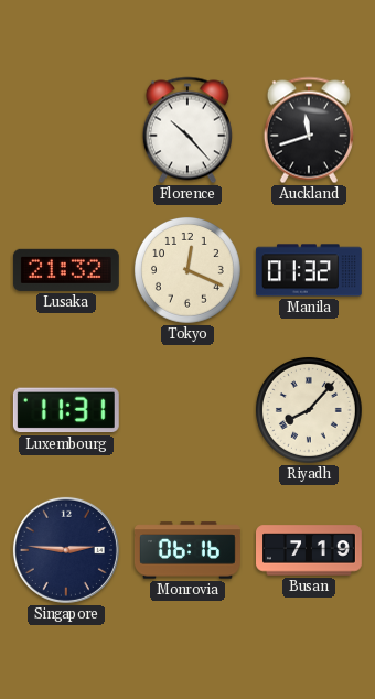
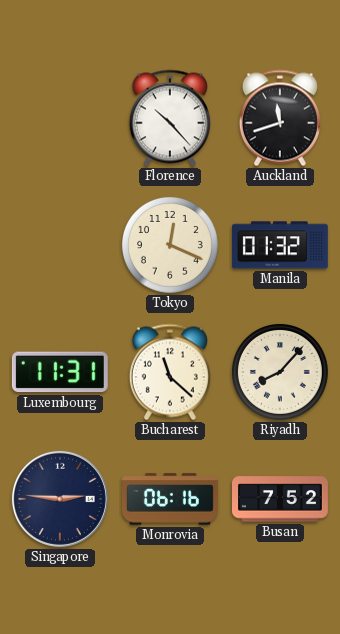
Lusaka: 21:32 -> none (66, 270)
Bucharest: none -> 11:22 (170, 372)
Busan: 7:19 -> 7:52 (281, 499)
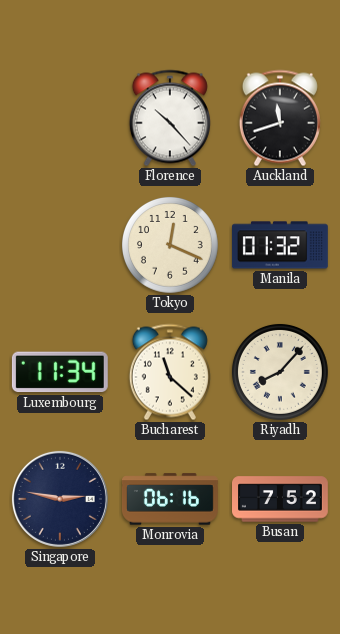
Luxembourg: 11:31 -> 11:34 (60, 372)
Singapore: 2:46 -> 2:47 (60, 499)
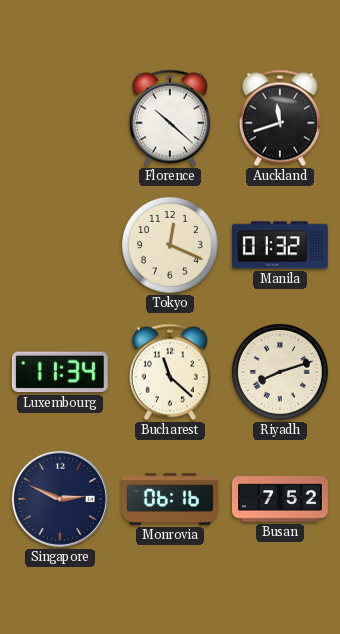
Florence: 10:23 -> 10:22 (170, 118)
Riyadh: 8:07 -> 8:12 (280, 372)
Singapore: 2:47 -> 2:49 (60, 499)
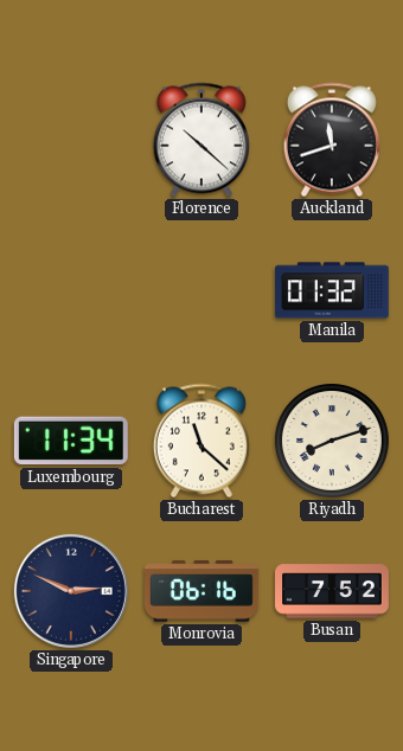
Tokyo: 12:19 -> none (170, 245)
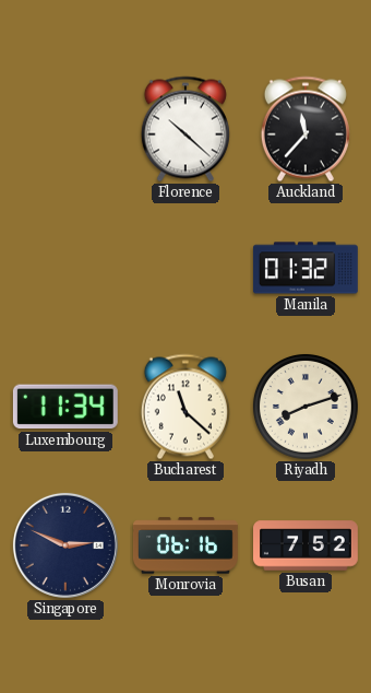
Auckland: 11:42 -> 11:37 (306, 129)
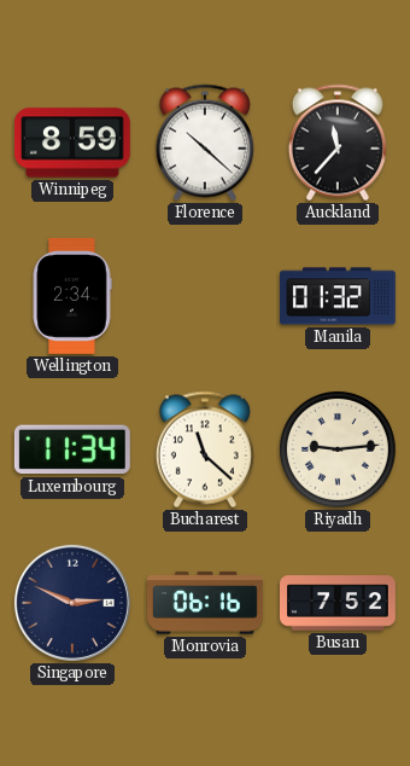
Winnipeg: none -> 8:59 (72, 143)
Wellington: none -> 2:34 (72, 296)
Riyadh: 8:12 -> 9:14 (338, 449)
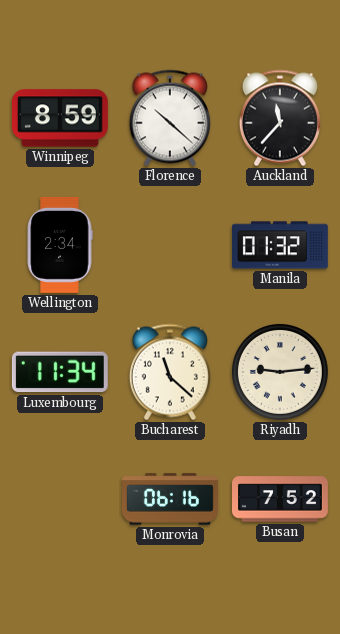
Singapore: 2:49 -> none (72, 603)
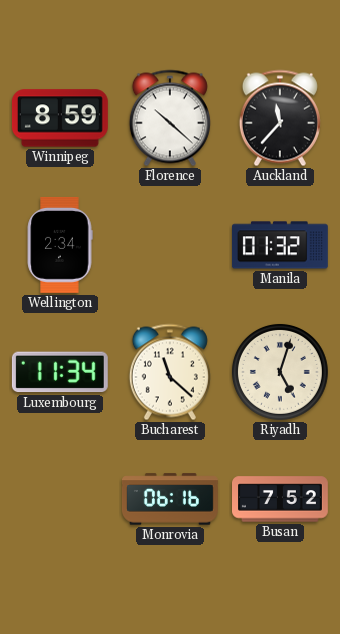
Riyadh: 9:14 -> 5:03 (280, 372)
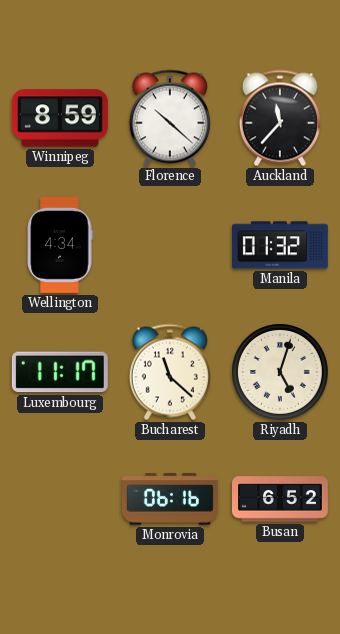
Wellington: 2:34 -> 4:34 (60, 245)
Luxembourg: 11:34 -> 11:17 (60, 372)
Busan: 7:52 -> 6:52 (281, 499)
